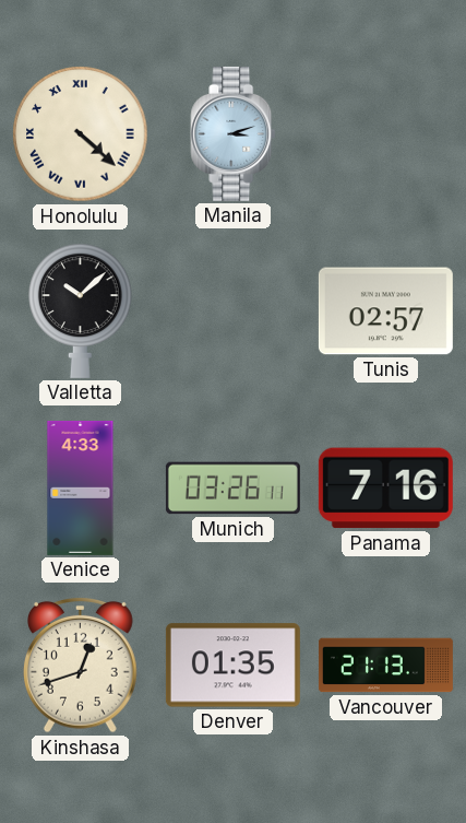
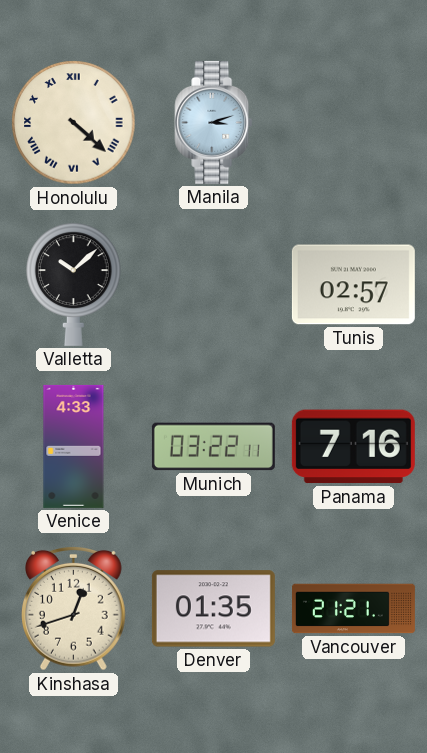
Munich: 03:26 -> 03:22 (213, 447)
Vancouver: 21:13 -> 21:21 (353, 609)
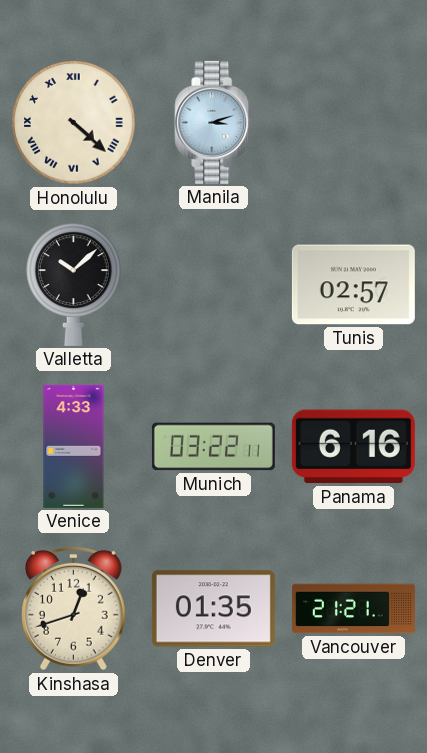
Panama: 7:16 -> 6:16 (353, 447)
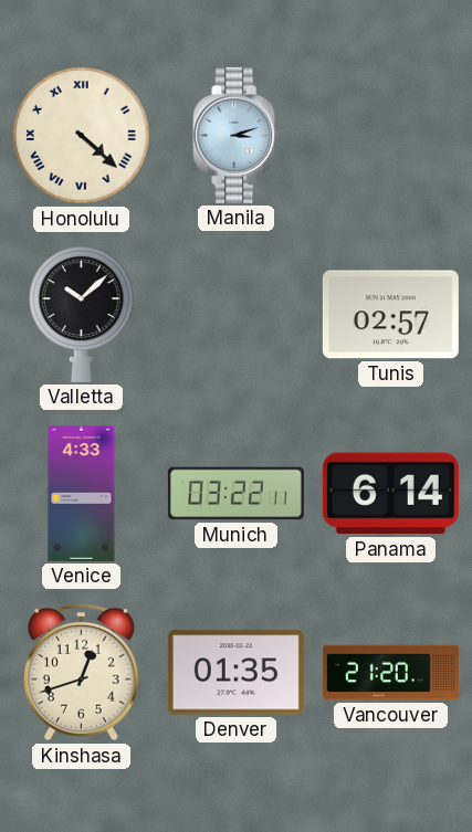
Panama: 6:16 -> 6:14 (390, 494)
Vancouver: 21:21 -> 21:20 (390, 673)
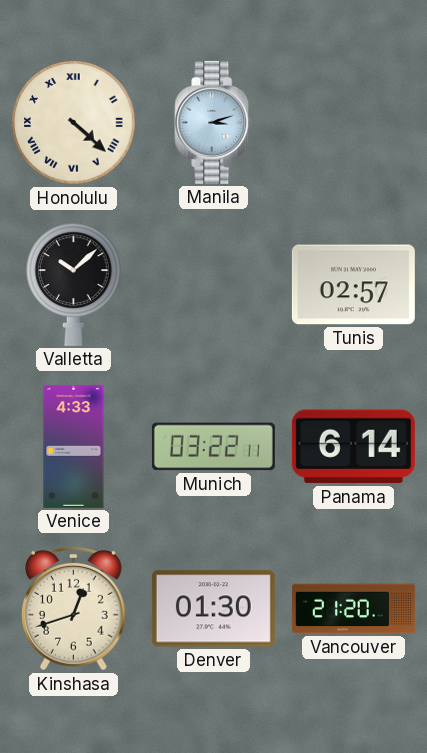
Denver: 01:35 -> 01:30 (213, 609)
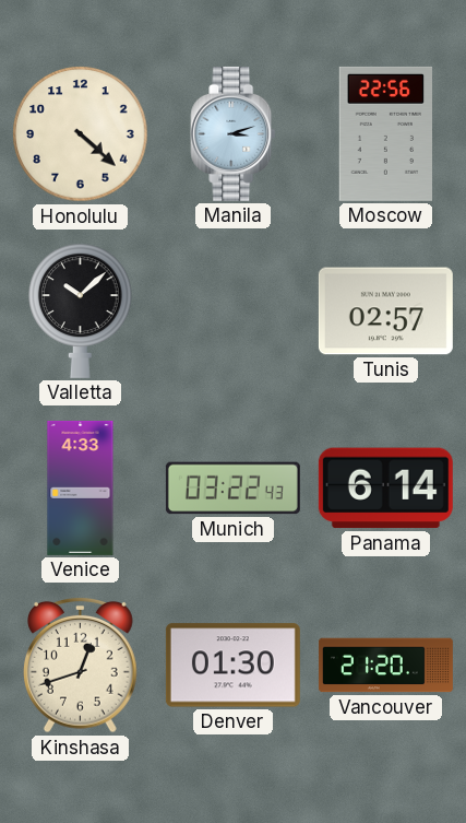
Honolulu numerals: Roman -> Arabic (81, 134)
Moscow: none -> 22:56 (386, 133)
Munich: 03:22:11 -> 03:22:43 (232, 489)
